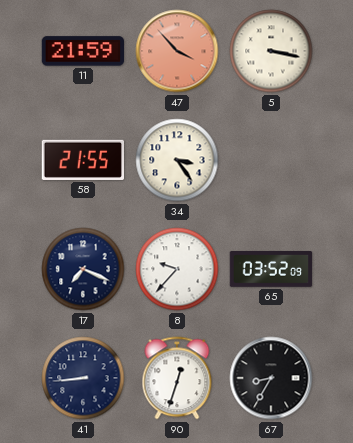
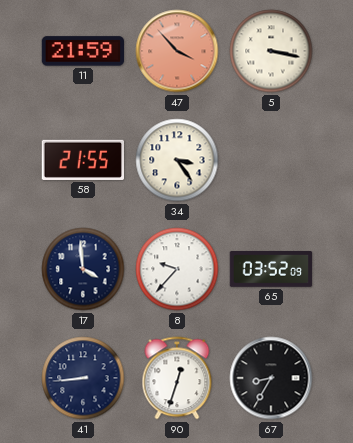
17: 7:19 -> 3:59 (83, 269)
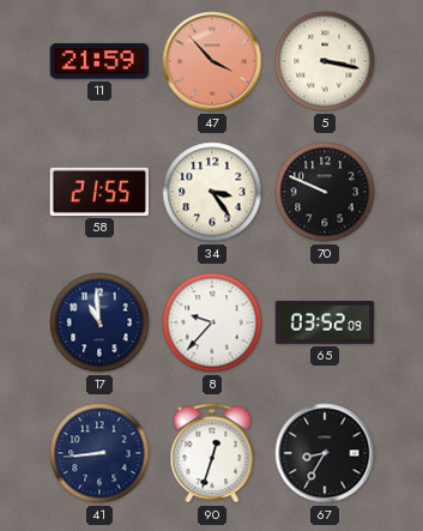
70: none -> 9:49 (325, 192)
17: 3:59 -> 10:59 (99, 322)
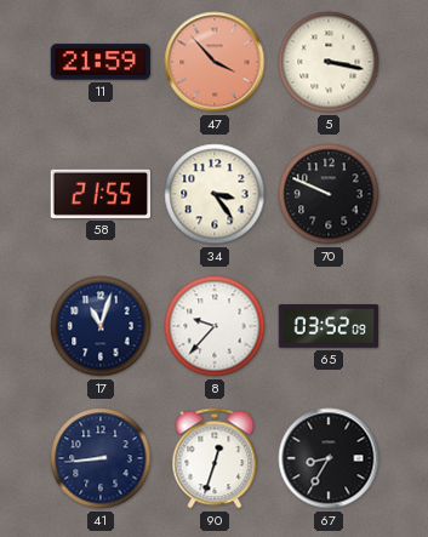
17: 10:59 -> 11:03 (101, 326)
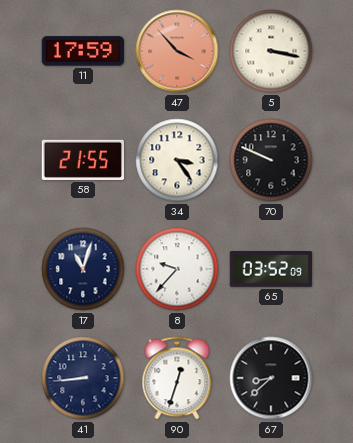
11: 21:59 -> 17:59 (82, 51)
67: 8:35 -> 8:38 (271, 378)
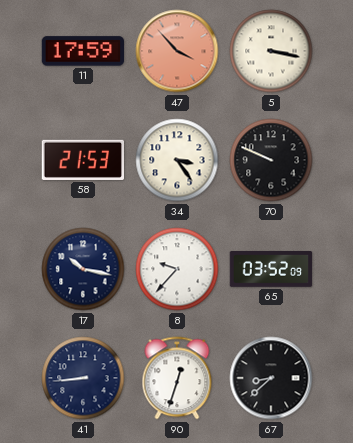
58: 21:55 -> 21:53 (82, 160)
17: 11:03 -> 10:17 (83, 269)
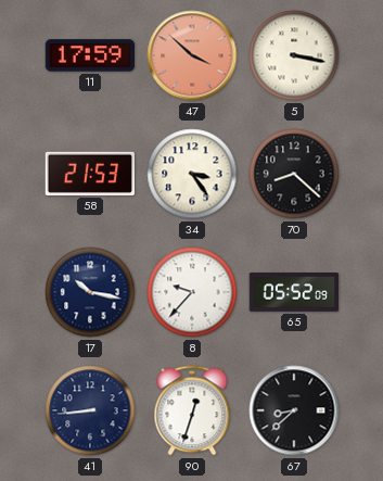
47: 3:53 -> 3:52 (192, 55)
70: 9:49 -> 8:22 (294, 174)
65: 03:52 -> 05:52 (294, 293)
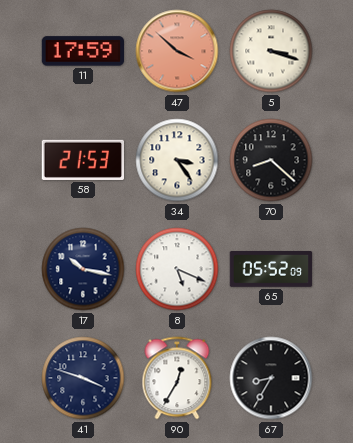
5: 3:17 -> 3:18 (271, 51)
8: 9:37 -> 5:19 (177, 269)
41: 8:44 -> 3:48 (83, 378)
90: 12:33 -> 12:35 (177, 378)
67: 8:38 -> 8:35 (271, 378)
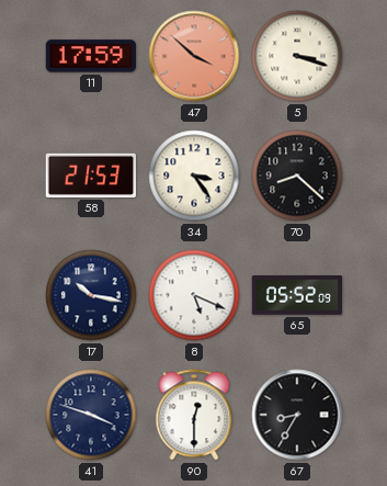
90: 12:35 -> 12:30 (194, 415)
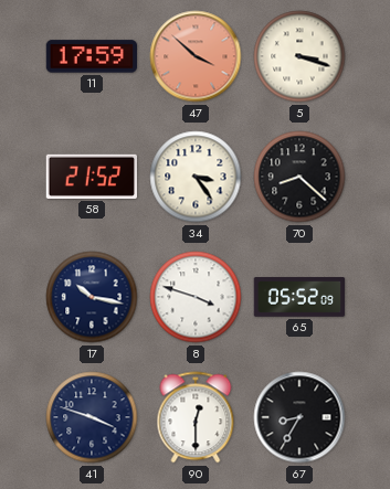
58: 21:53 -> 21:52 (91, 177)
8: 5:19 -> 3:48 (196, 297)
